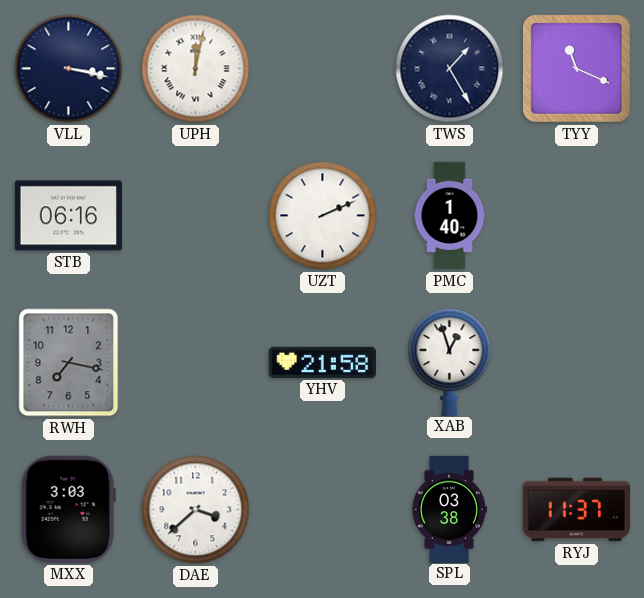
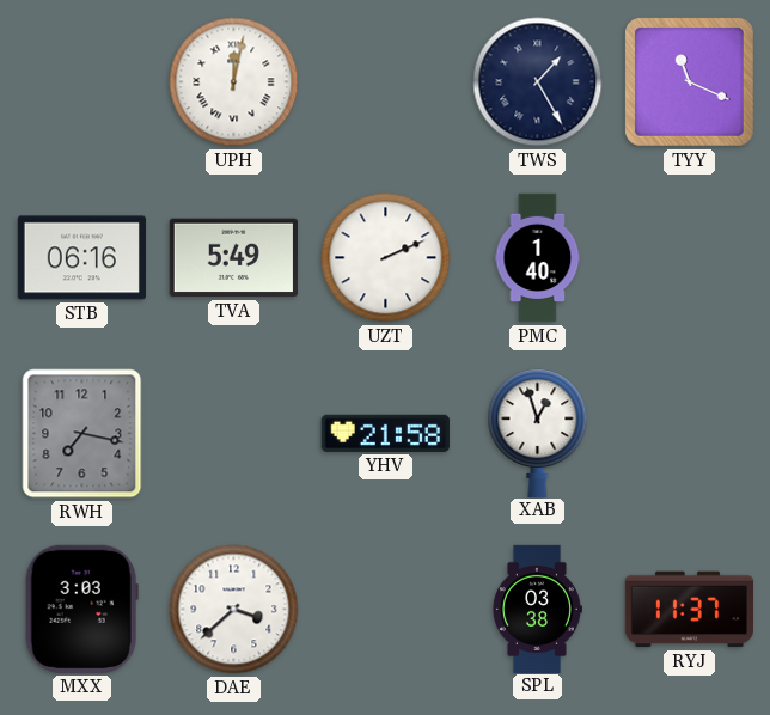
VLL: 3:17 -> none (69, 69)
TVA: none -> 5:49 (233, 258)
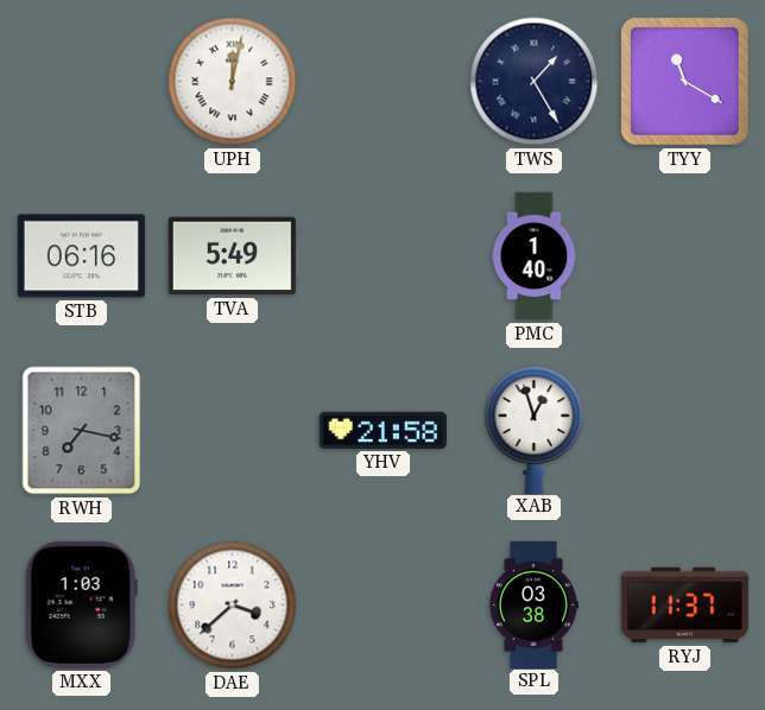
TYY: 11:19 -> 11:20 (684, 81)
UZT: 2:11 -> none (386, 258)
MXX: 3:03 -> 1:03 (81, 604)
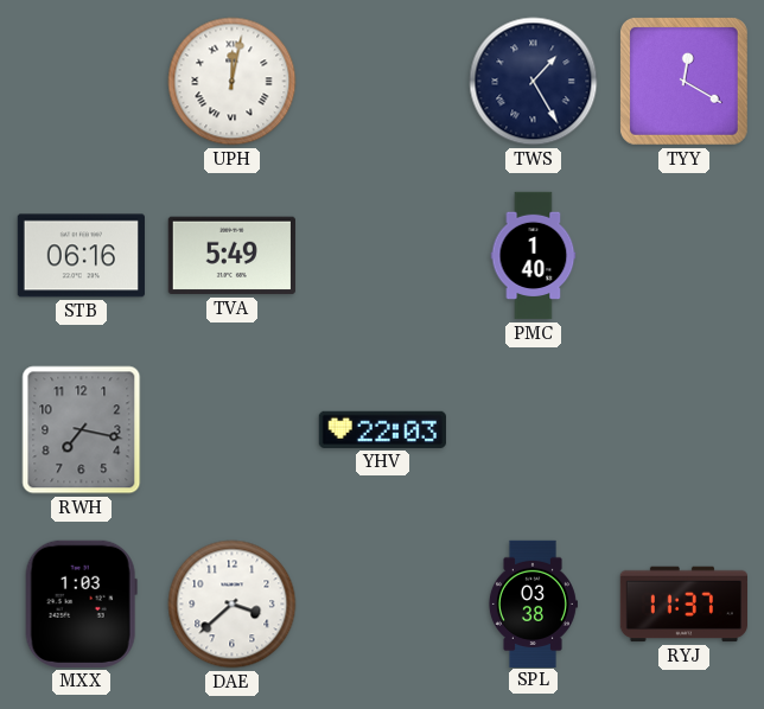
TYY: 11:20 -> 12:20 (683, 81)
YHV: 21:58 -> 22:03 (382, 429)
XAB: 12:57 -> none (535, 430)
